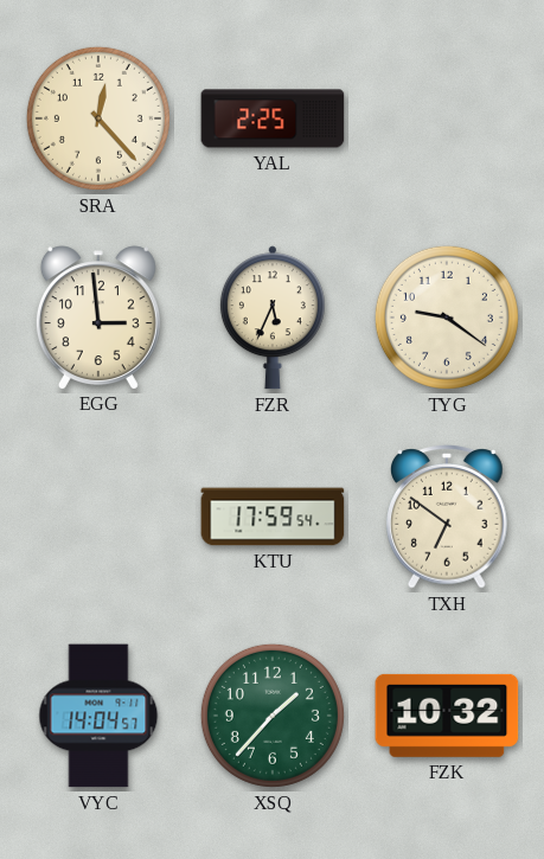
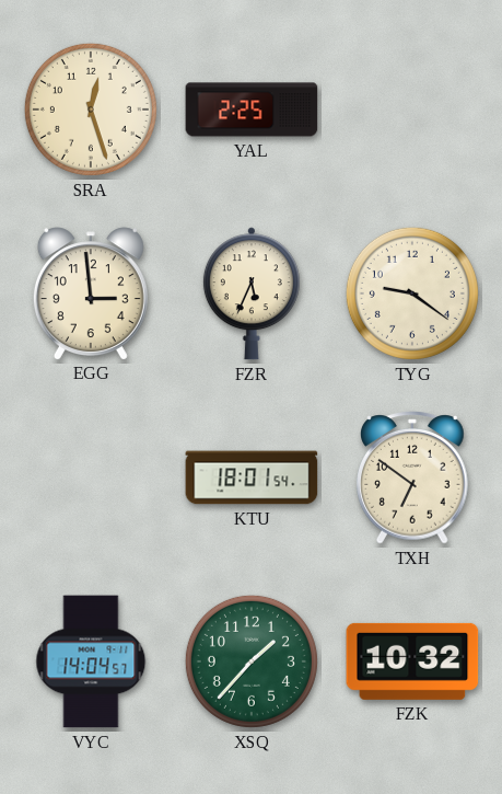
SRA: 12:23 -> 12:27 (91, 110)
KTU: 17:59 -> 18:01 (252, 477)
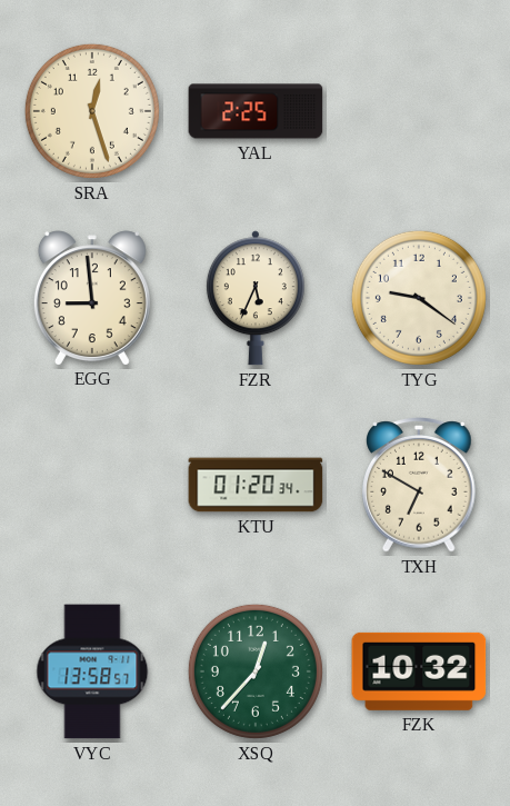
EGG: 2:59 -> 8:59 (92, 298)
KTU: 18:01 -> 01:20 (256, 485)
TXH: 6:51 -> 6:50 (420, 485)
VYC: 14:04 -> 13:58 (92, 671)
XSQ: 1:37 -> 12:37 (256, 671)
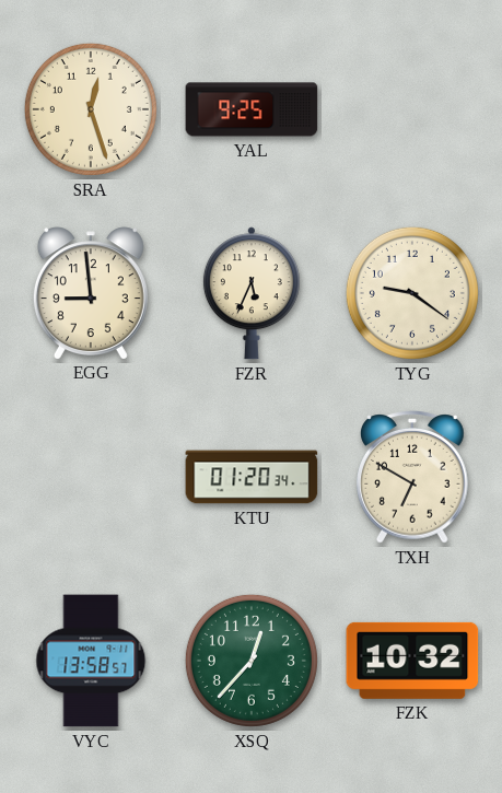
YAL: 2:25 -> 9:25 (252, 109)
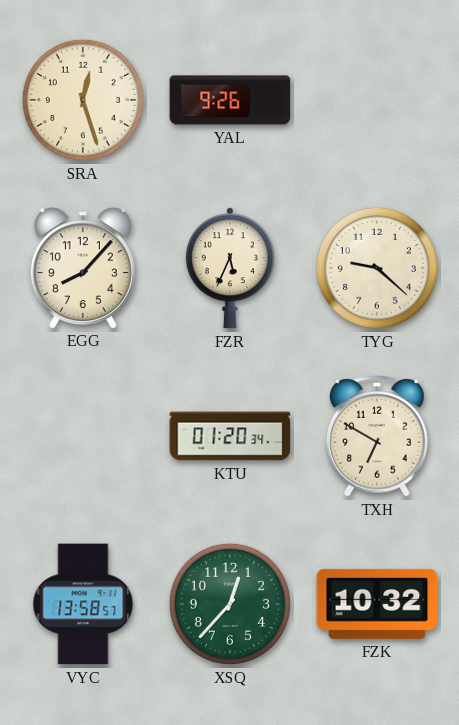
YAL: 9:25 -> 9:26 (230, 100)
EGG: 8:59 -> 8:07 (83, 268)
TYG: 9:21 -> 9:22 (377, 268)
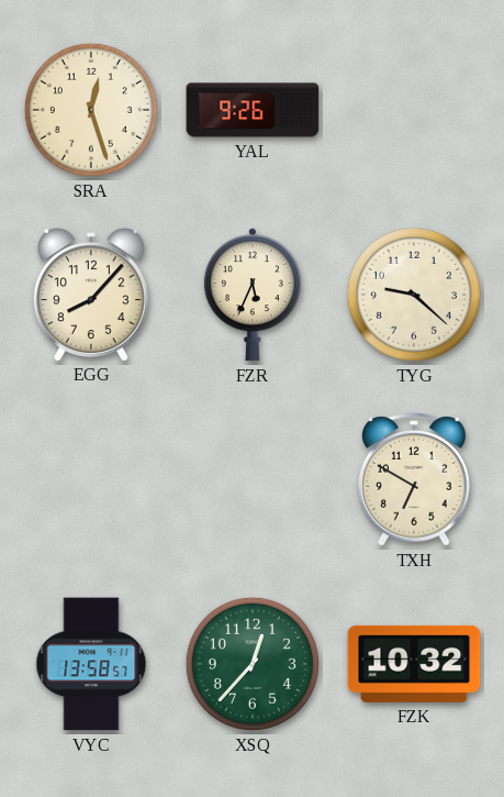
KTU: 01:20 -> none (230, 436)
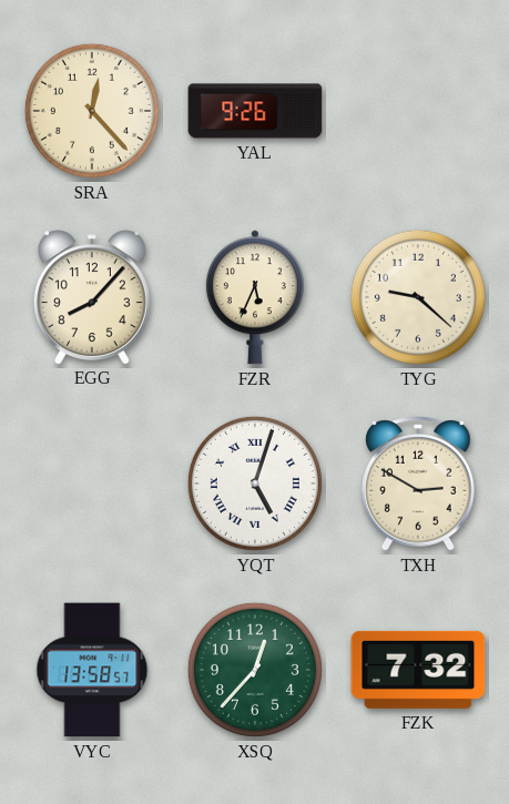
SRA: 12:27 -> 12:23 (92, 111)
YQT: none -> 5:03 (255, 484)
TXH: 6:50 -> 2:50 (419, 484)
FZK: 10:32 -> 7:32 (418, 670)
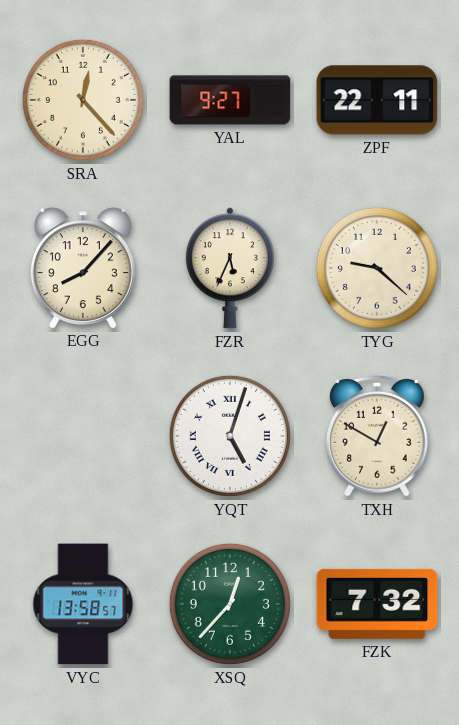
YAL: 9:26 -> 9:27 (230, 100)
ZPF: none -> 22:11 (377, 100)
TXH: 2:50 -> 12:50 (378, 436)
